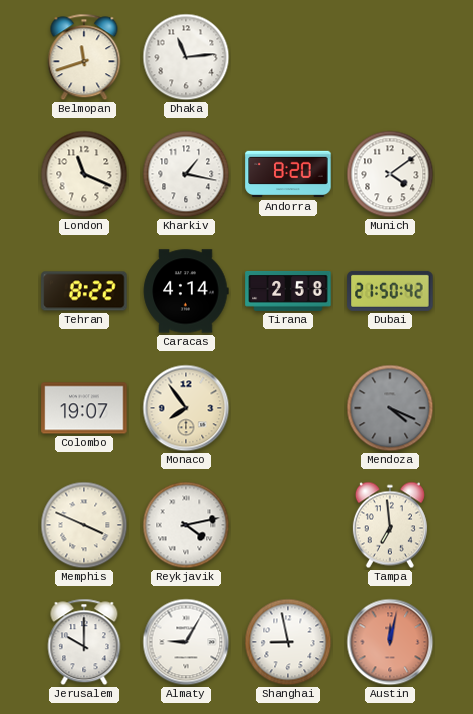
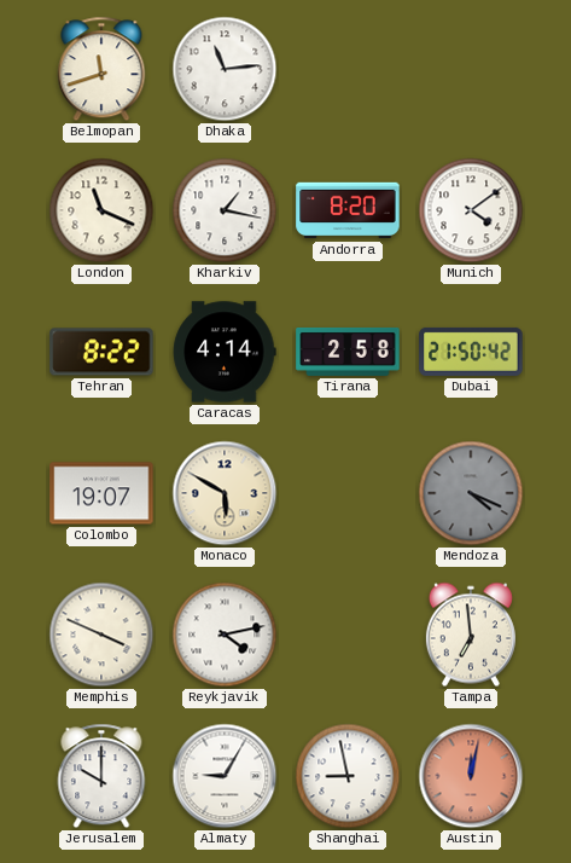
Monaco: 7:54 -> 5:50 (225, 493)
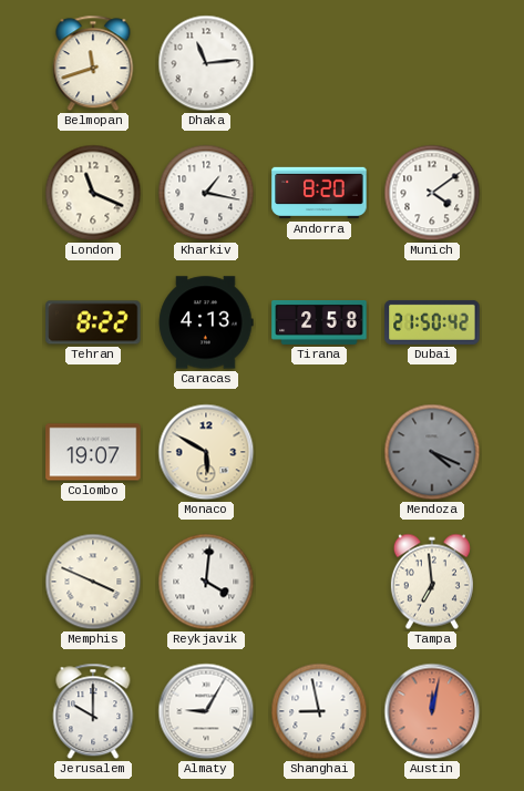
Caracas: 4:14 -> 4:13 (206, 322)
Reykjavik: 4:13 -> 4:01 (206, 582)
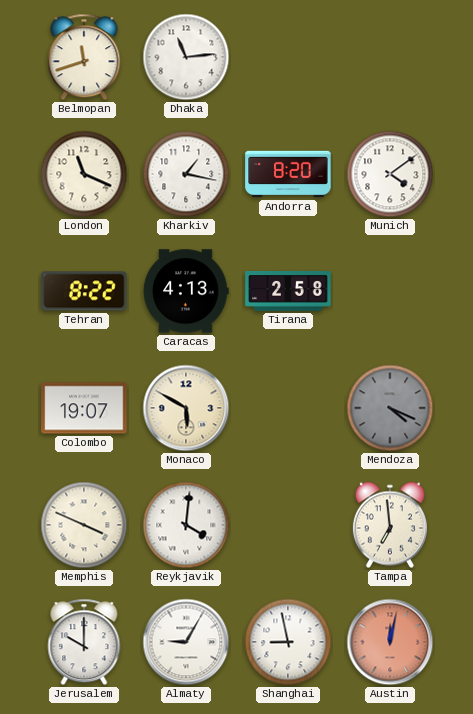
Dubai: 21:50 -> none (432, 322)
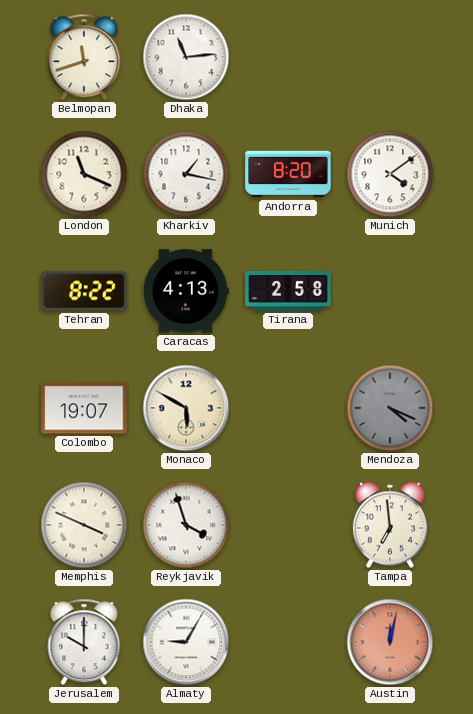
Reykjavik: 4:01 -> 3:57 (186, 525)
Shanghai: 8:58 -> none (288, 642)
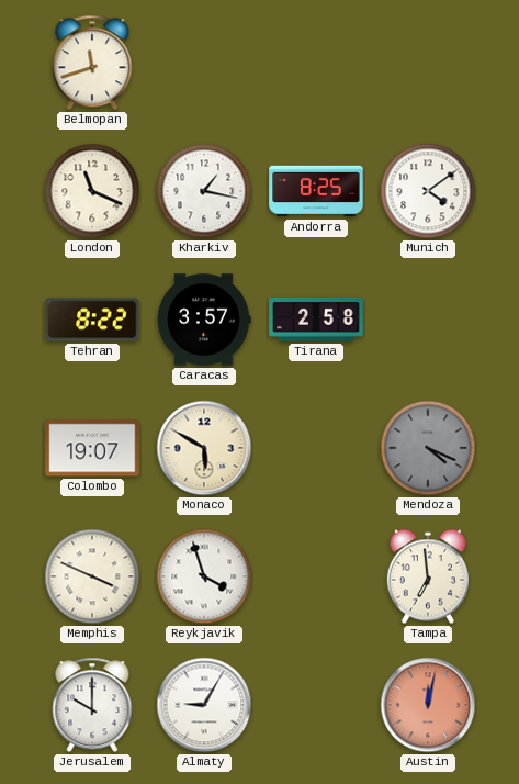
Dhaka: 11:14 -> none (186, 57)
Andorra: 8:20 -> 8:25 (316, 191)
Caracas: 4:13 -> 3:57 (204, 320)
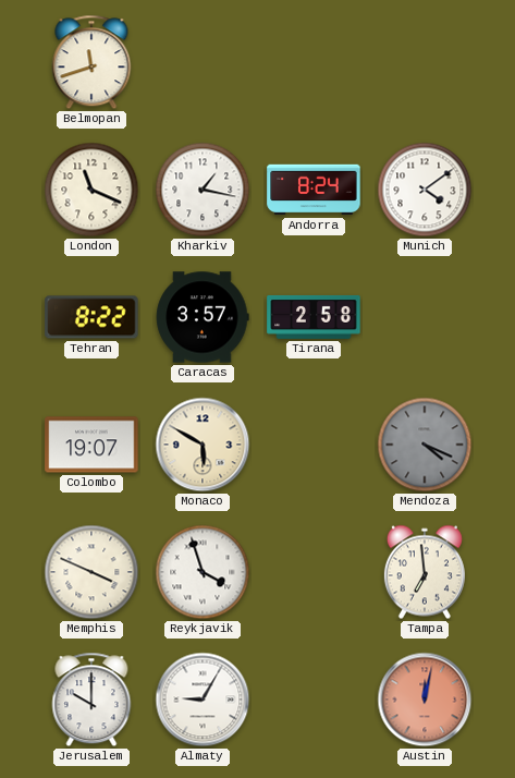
Andorra: 8:25 -> 8:24 (314, 190)
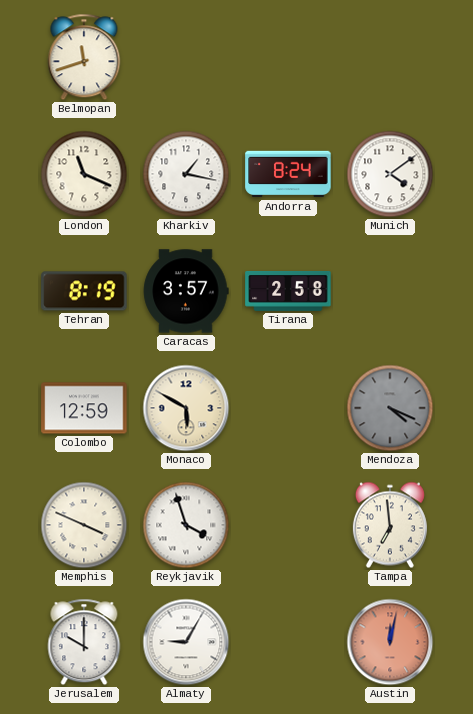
Tehran: 8:22 -> 8:19 (84, 291)
Colombo: 19:07 -> 12:59 (84, 408)
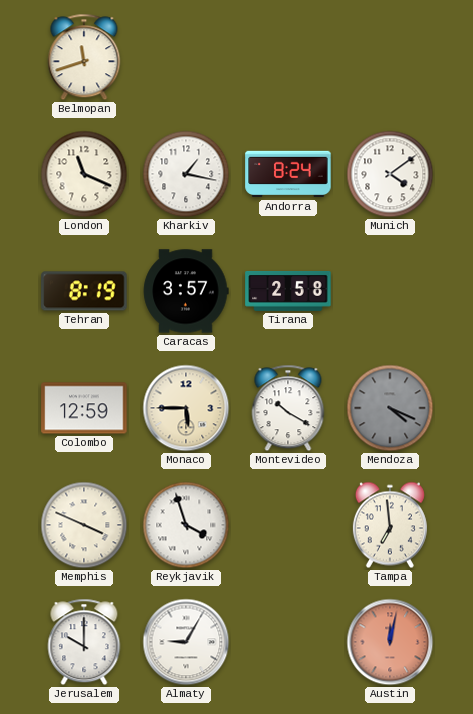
Monaco: 5:50 -> 5:45 (186, 408)
Montevideo: none -> 10:20 (288, 408)
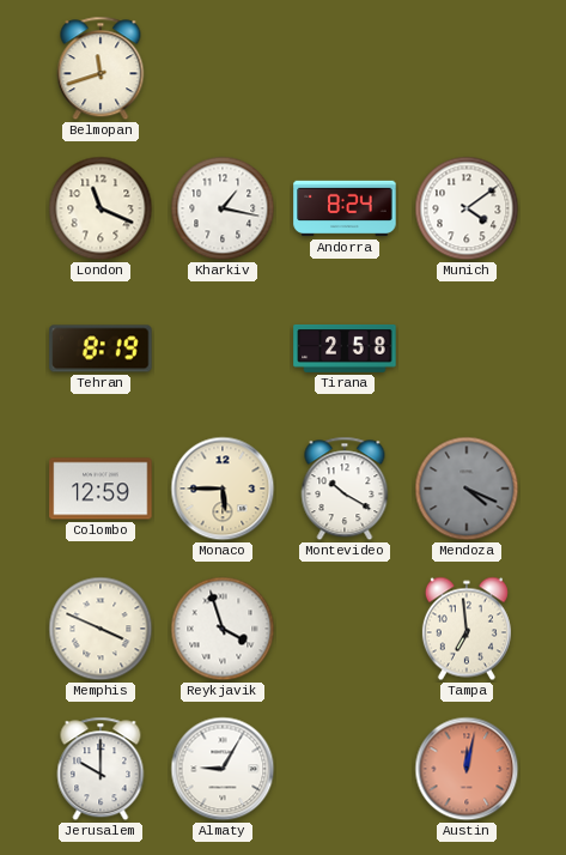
Caracas: 3:57 -> none (186, 291)
